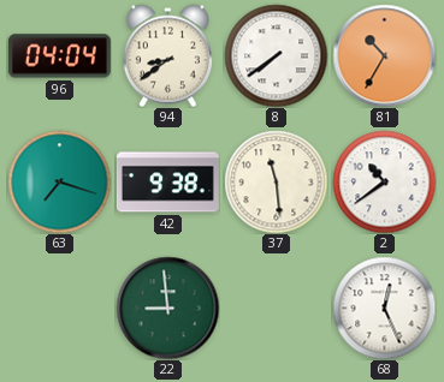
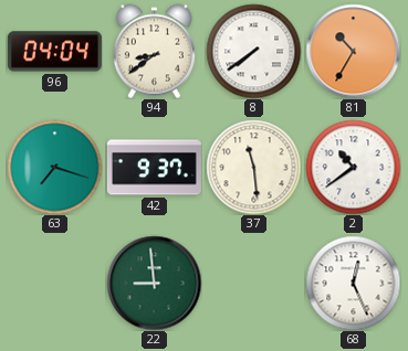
42: 9:38 -> 9:37 (154, 168)
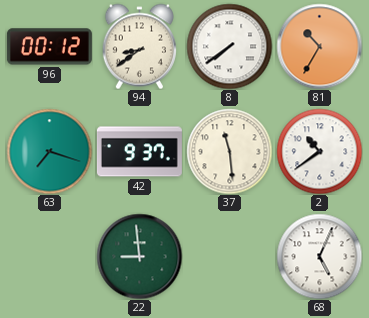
96: 04:04 -> 00:12 (49, 47)
68: 12:26 -> 5:04 (319, 256)
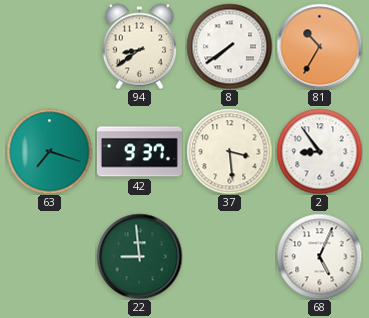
96: 00:12 -> none (49, 47)
37: 11:29 -> 3:29 (229, 151)
2: 10:39 -> 8:54 (319, 151)
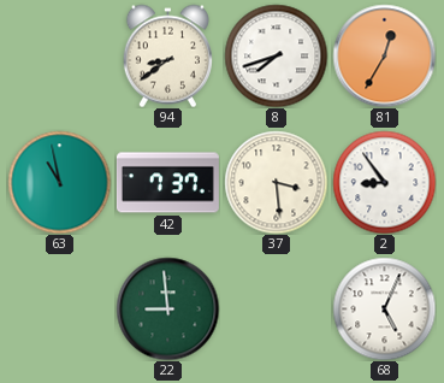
8: 7:39 -> 7:42 (276, 55)
81: 10:35 -> 12:35 (384, 55)
63: 7:18 -> 10:58 (59, 182)
42: 9:37 -> 7:37 (167, 183)
